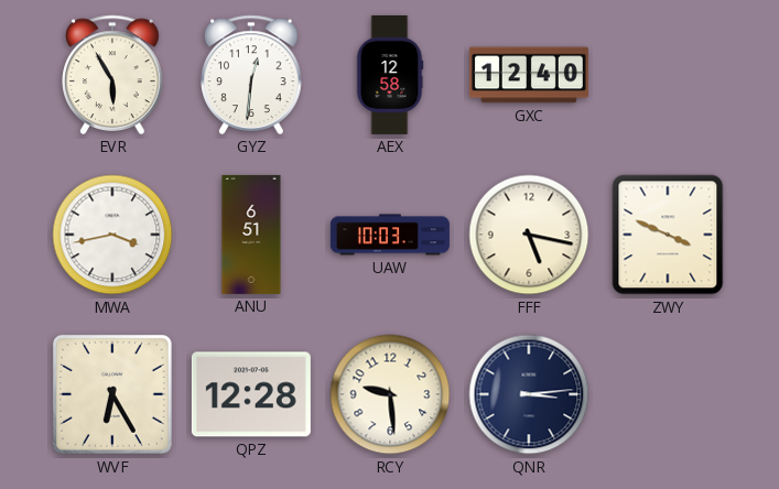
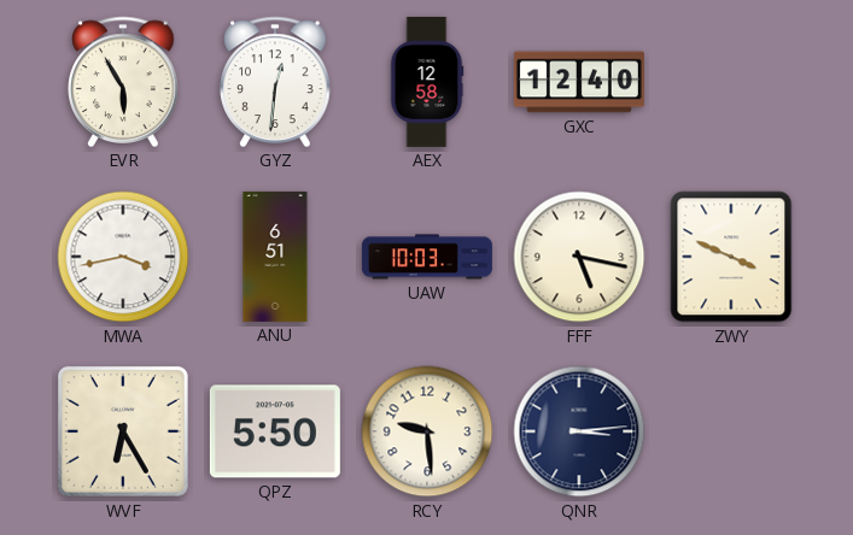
QPZ: 12:28 -> 5:50 (275, 431)
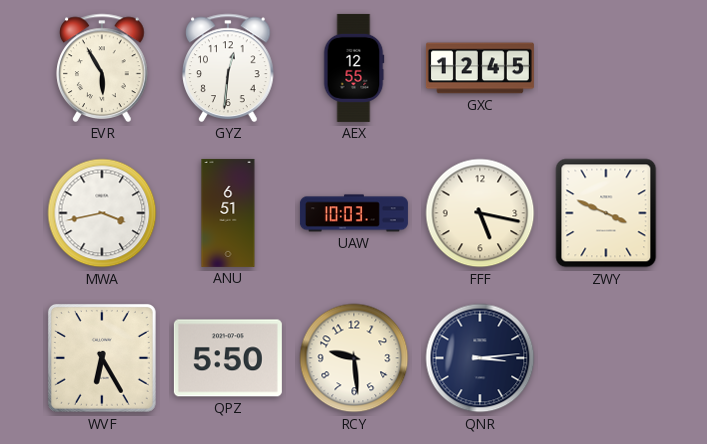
AEX: 12:58 -> 12:55 (354, 68)
GXC: 12:40 -> 12:45 (480, 68)
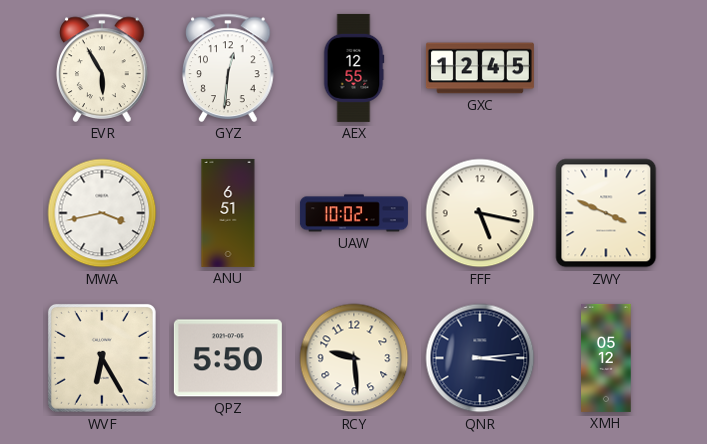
UAW: 10:03 -> 10:02 (354, 213)
XMH: none -> 05:12 (606, 358)
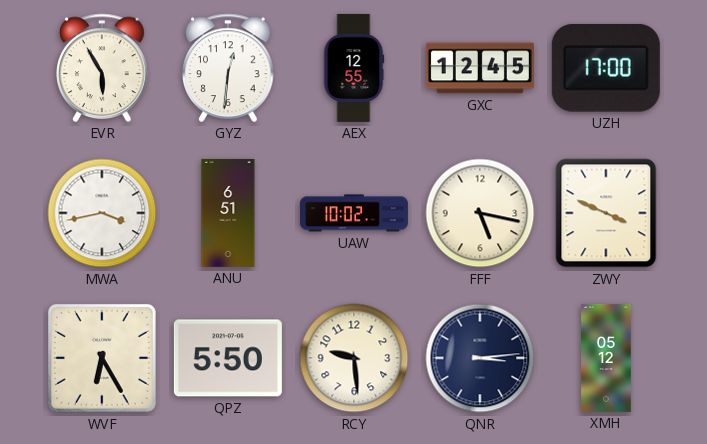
UZH: none -> 17:00 (606, 68)
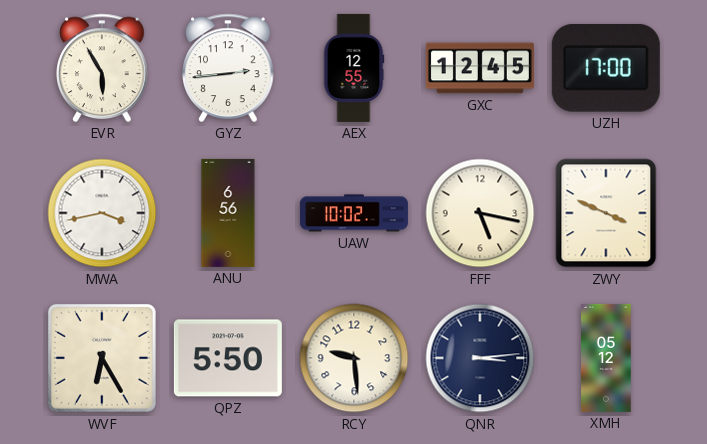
GYZ: 12:31 -> 2:44 (228, 68)
ANU: 6:51 -> 6:56 (228, 213)
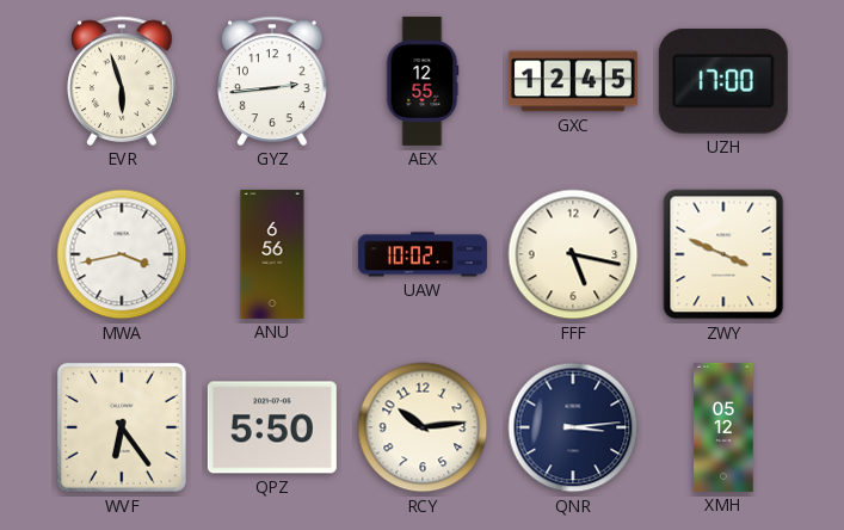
EVR: 5:55 -> 5:57 (122, 81)
WVF: 6:25 -> 6:24 (122, 427)
RCY: 9:29 -> 10:14 (423, 427)
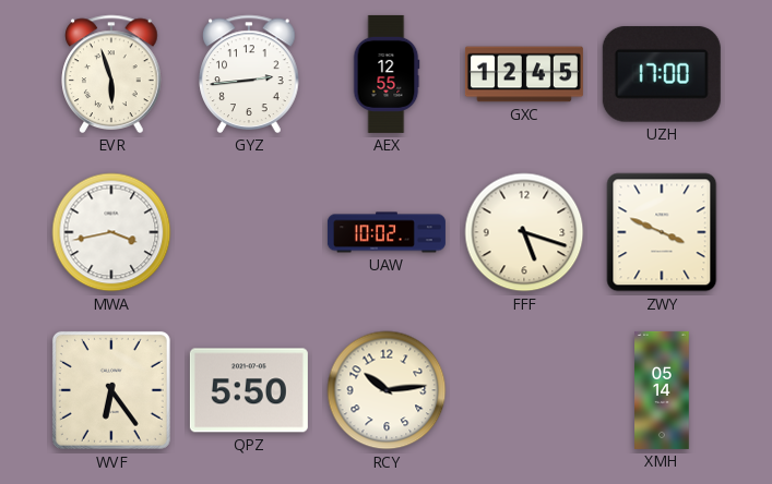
ANU: 6:56 -> none (272, 254)
FFF: 5:17 -> 5:18 (524, 232)
QNR: 3:14 -> none (573, 427)
XMH: 05:12 -> 05:14 (662, 390)
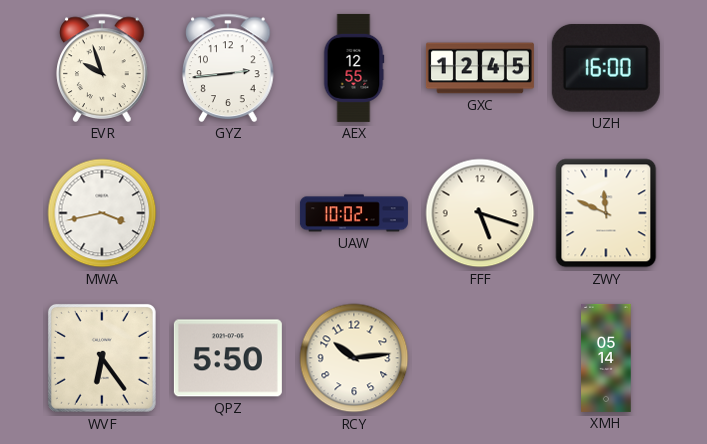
EVR: 5:57 -> 9:57 (102, 68)
UZH: 17:00 -> 16:00 (606, 68)
ZWY: 3:49 -> 11:49 (606, 213)
